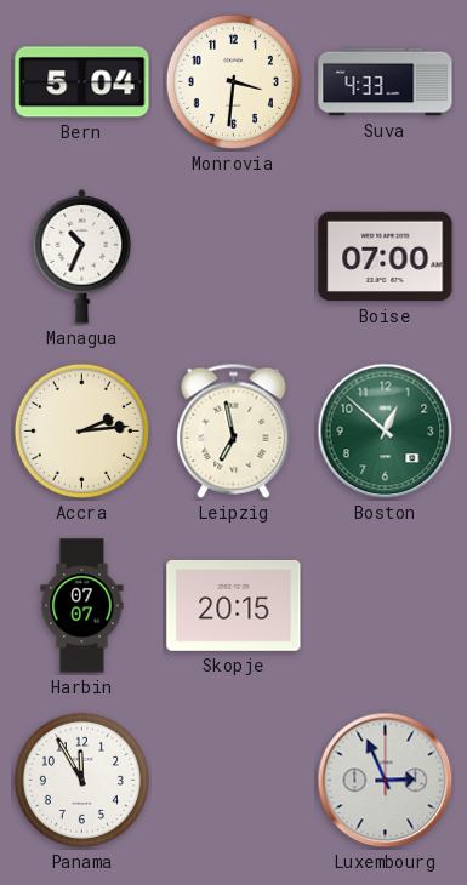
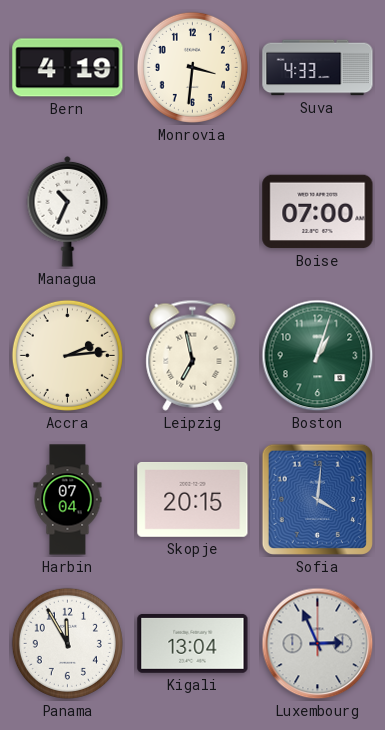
Bern: 5:04 -> 4:19 (68, 68)
Boston: 12:52 -> 1:03 (318, 356)
Harbin: 07:07 -> 07:04 (68, 500)
Sofia: none -> 4:01 (317, 499)
Kigali: none -> 13:04 (193, 643)
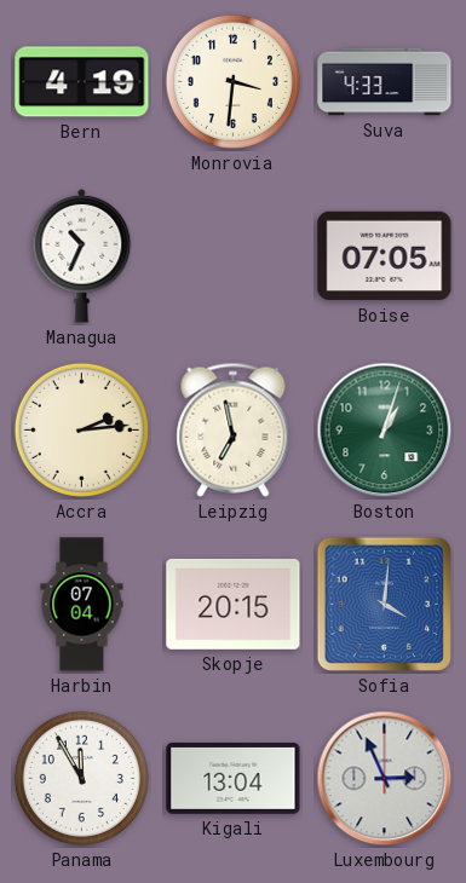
Boise: 07:00 -> 07:05 (385, 256)
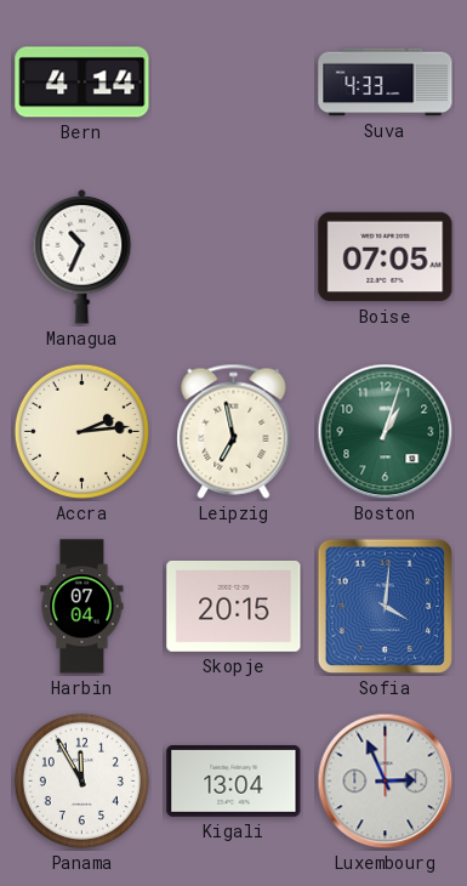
Bern: 4:19 -> 4:14 (82, 83)
Monrovia: 3:31 -> none (232, 81)
